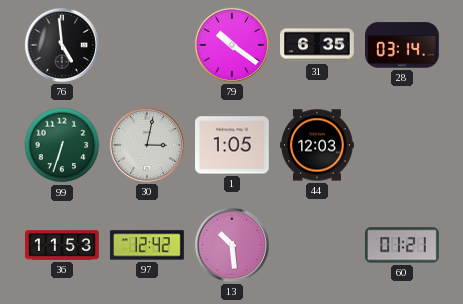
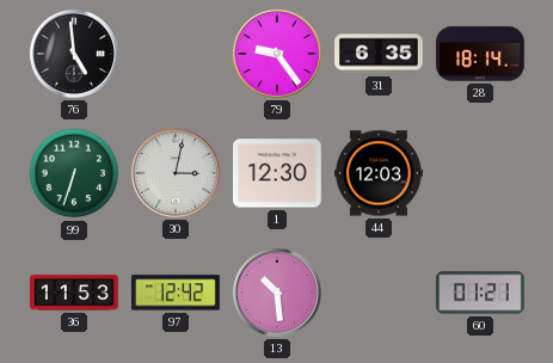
79: 10:21 -> 9:24 (277, 54)
28: 03:14 -> 18:14 (481, 54)
1: 1:05 -> 12:30 (278, 173)
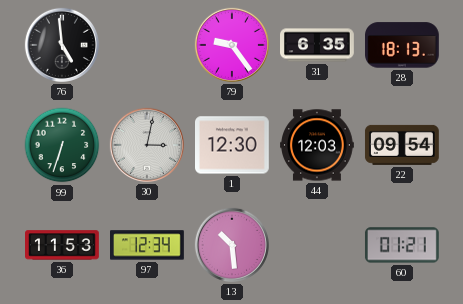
28: 18:14 -> 18:13 (403, 45)
22: none -> 09:54 (402, 145)
97: 12:42 -> 12:34 (148, 245)
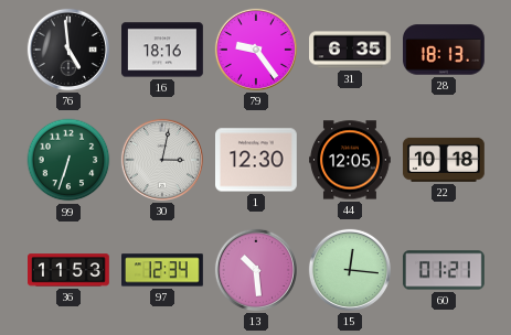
16: none -> 18:16 (163, 50)
44: 12:03 -> 12:05 (351, 160)
22: 09:54 -> 10:18 (444, 160)
15: none -> 12:16 (350, 270)
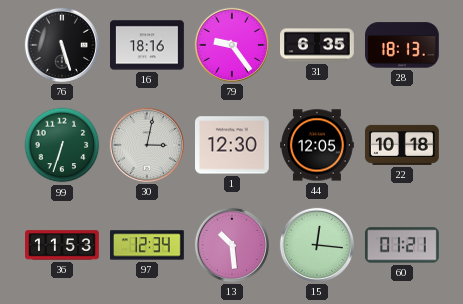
76: 4:59 -> 5:27 (62, 45)
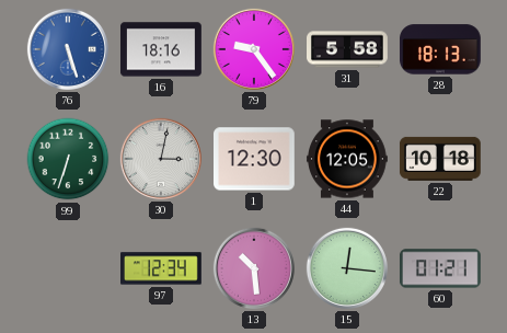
76 dial: black -> blue (68, 49)
31: 6:35 -> 5:58 (347, 49)
36: 11:53 -> none (63, 245)
